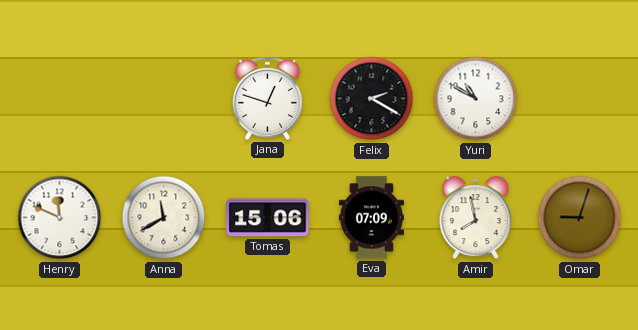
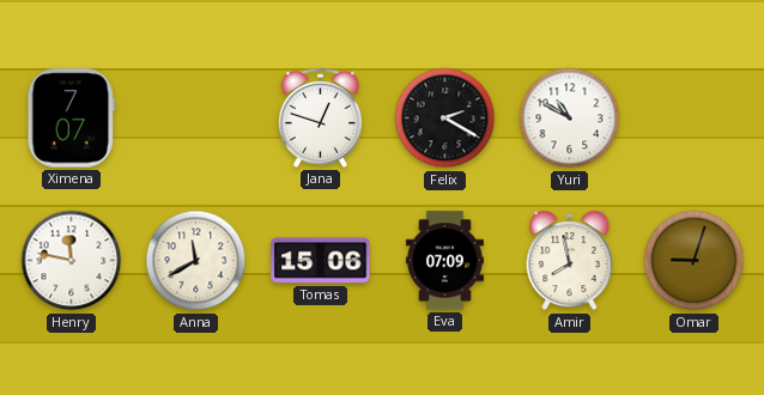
Ximena: none -> 7:07 (71, 118)
Henry: 11:49 -> 11:47 (72, 261)
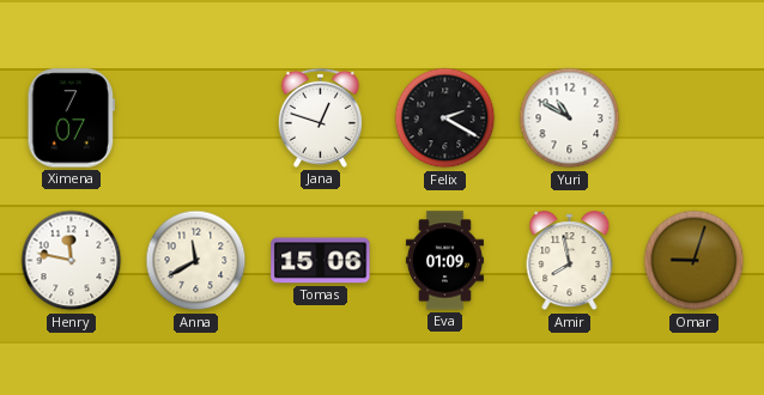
Eva: 07:09 -> 01:09 (444, 261)
